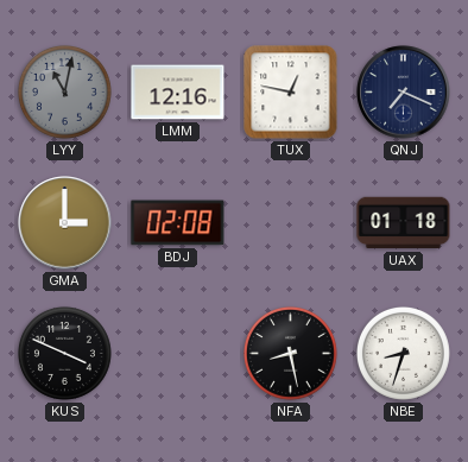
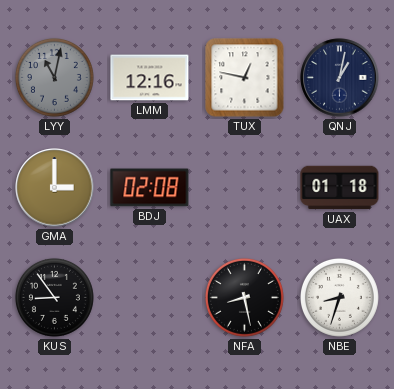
QNJ: 7:19 -> 1:02 (340, 78)
KUS: 3:49 -> 8:54 (54, 297)
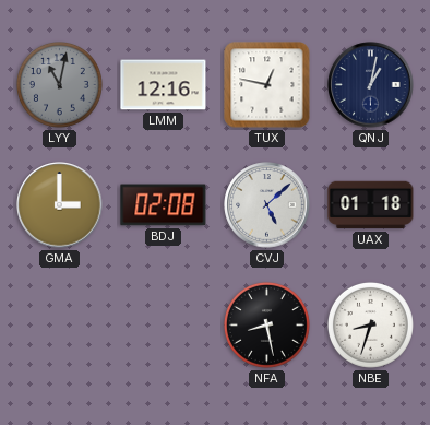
CVJ: none -> 5:08 (267, 205)
KUS: 8:54 -> none (54, 297)
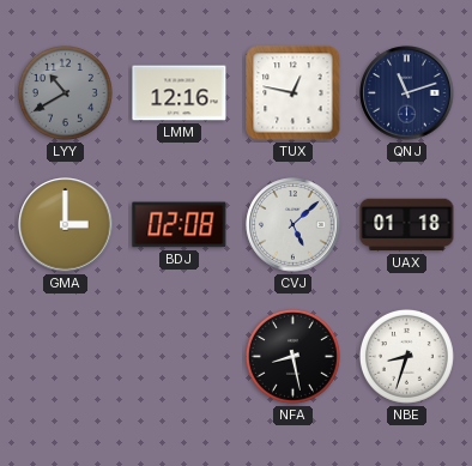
LYY: 11:02 -> 10:40 (65, 92)
QNJ: 1:02 -> 11:12 (407, 93)
